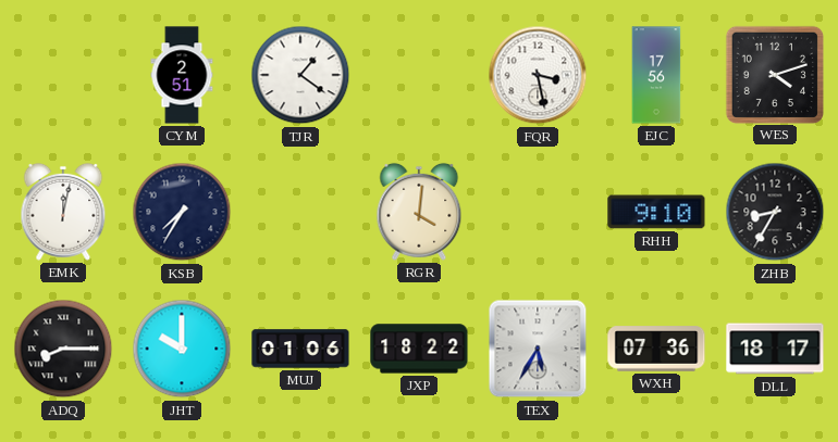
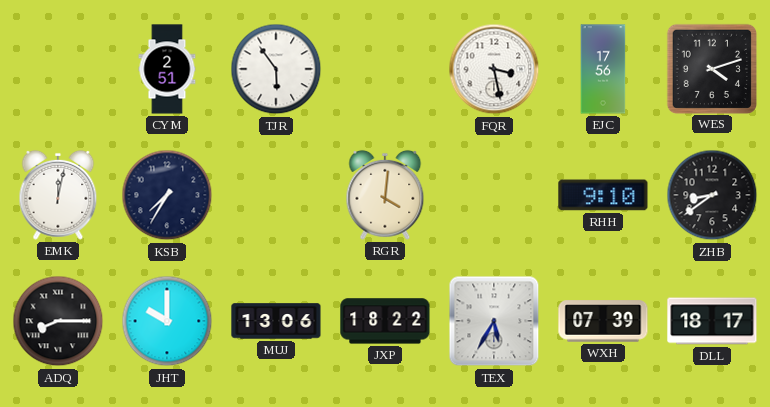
TJR: 1:21 -> 5:54 (276, 69)
ZHB: 8:35 -> 8:39 (712, 195)
MUJ: 01:06 -> 13:06 (276, 321)
WXH: 07:36 -> 07:39 (603, 321)
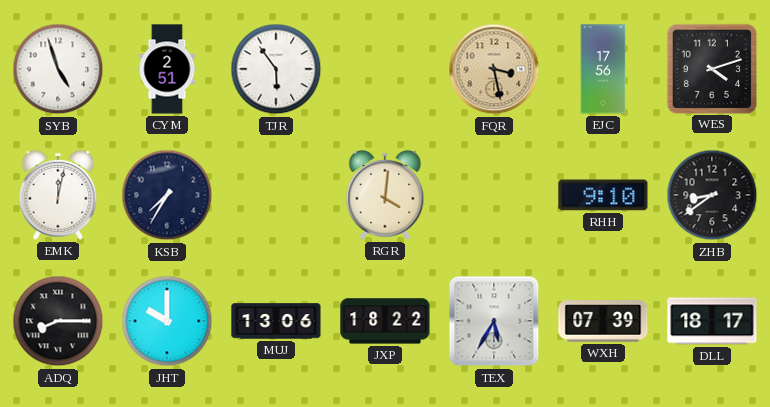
SYB: none -> 4:57 (58, 69)
FQR dial: white -> champagne (494, 69)
